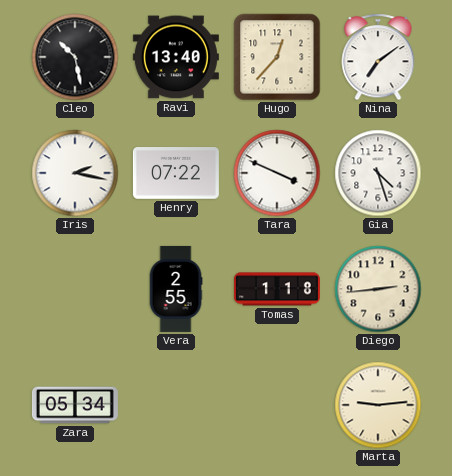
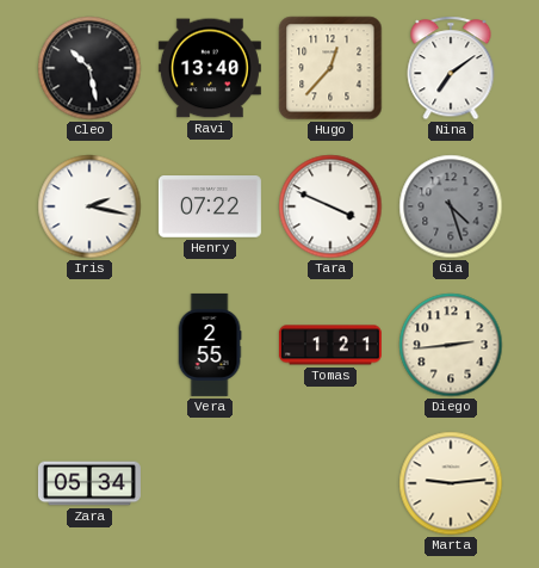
Gia dial: white -> grey (451, 206)
Tomas: 1:18 -> 1:21 (330, 345)
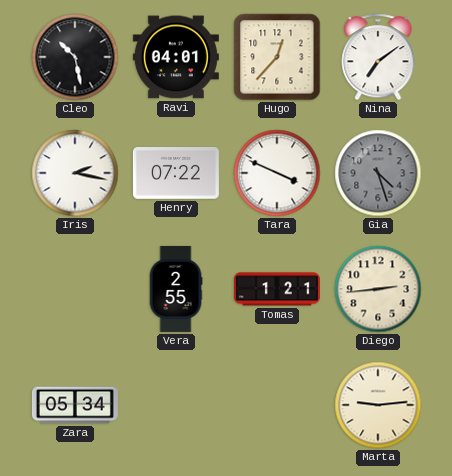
Ravi: 13:40 -> 04:01 (176, 57)
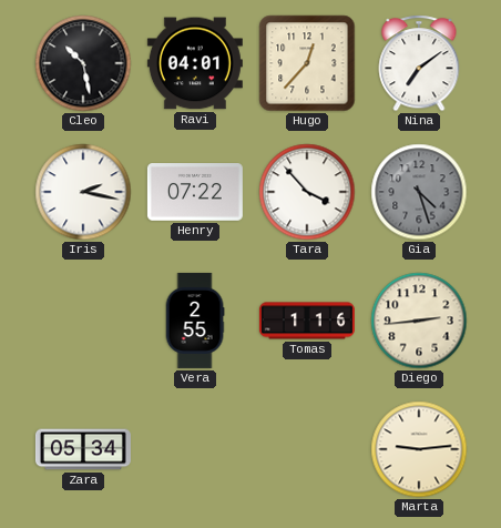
Tara: 3:49 -> 3:53 (307, 192)
Tomas: 1:21 -> 1:16 (307, 321)
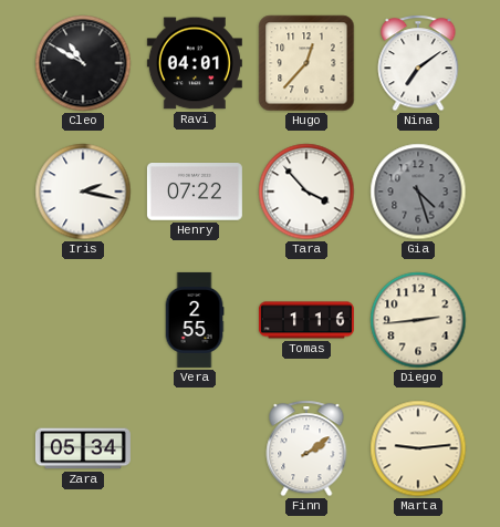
Cleo: 10:28 -> 10:50 (83, 63)
Finn: none -> 2:09 (306, 448)
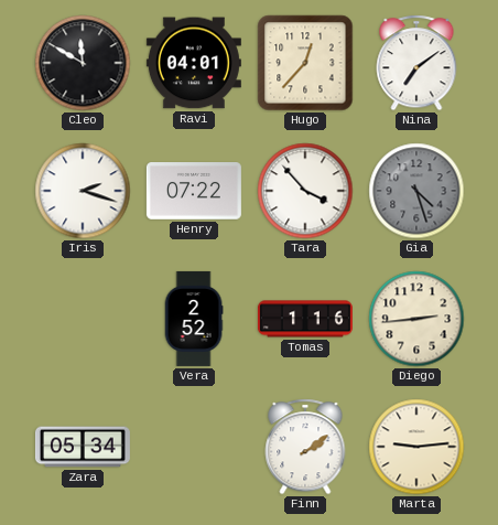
Cleo: 10:50 -> 11:50 (83, 63)
Iris: 2:17 -> 2:18 (83, 191)
Vera: 2:55 -> 2:52 (194, 319)
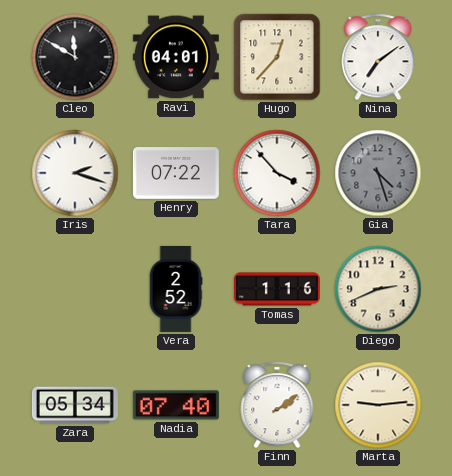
Diego: 2:44 -> 2:41 (378, 289)
Nadia: none -> 07:40 (176, 405)
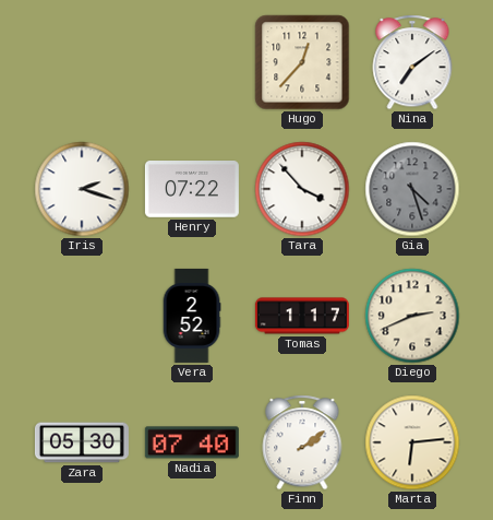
Cleo: 11:50 -> none (75, 57)
Ravi: 04:01 -> none (176, 57)
Tomas: 1:16 -> 1:17 (302, 316)
Zara: 05:34 -> 05:30 (82, 442)
Marta: 9:14 -> 6:14 (412, 442)
